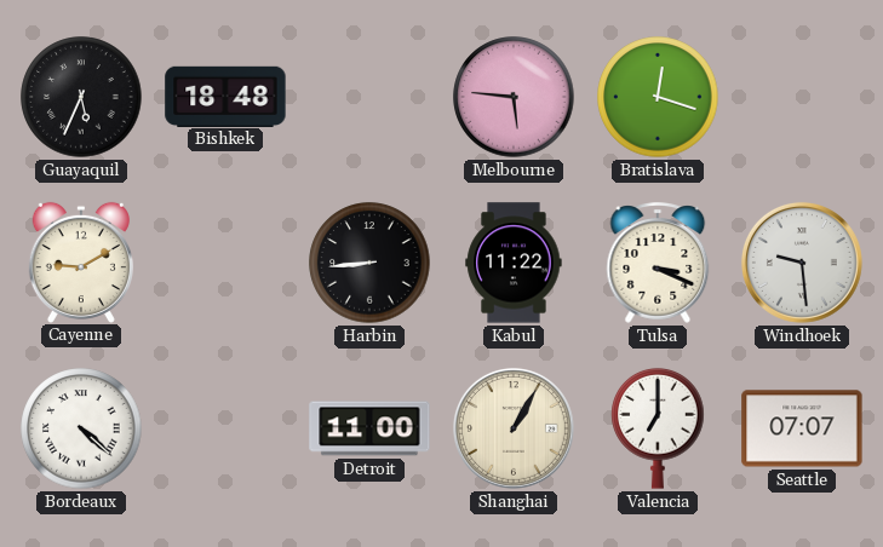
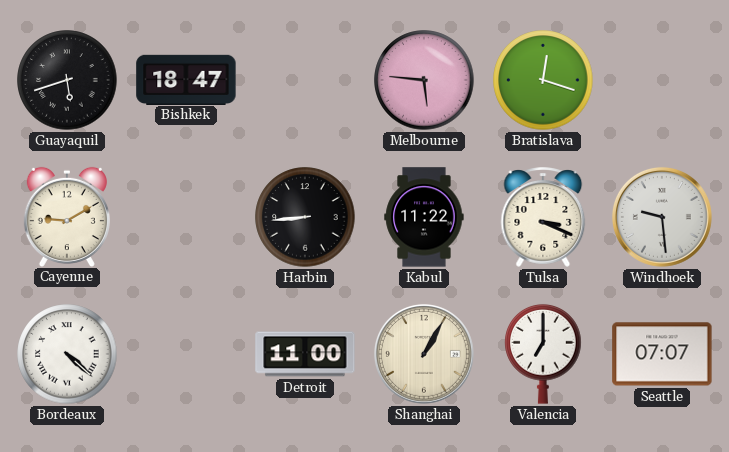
Guayaquil: 5:34 -> 5:42 (67, 80)
Bishkek: 18:48 -> 18:47 (186, 79)
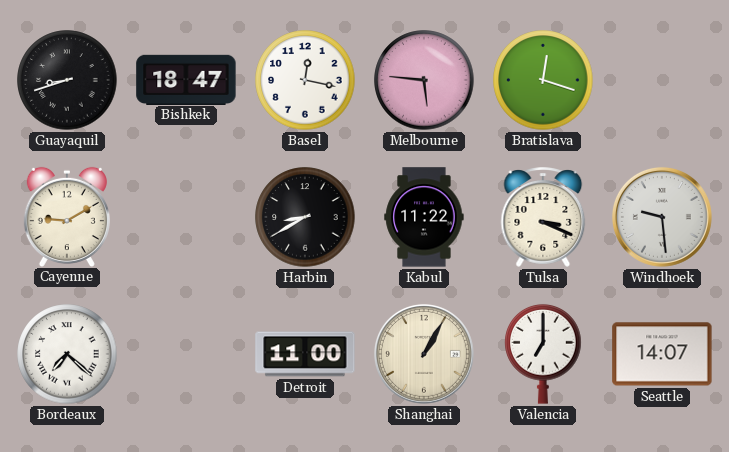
Guayaquil: 5:42 -> 8:42 (67, 80)
Basel: none -> 12:17 (305, 80)
Harbin: 8:44 -> 8:40 (305, 217)
Bordeaux: 4:22 -> 7:22 (67, 354)
Seattle: 07:07 -> 14:07 (662, 354)
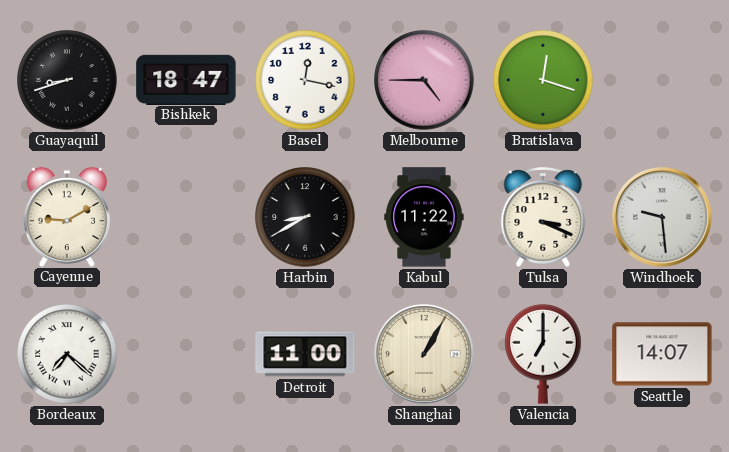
Melbourne: 5:46 -> 4:45 (424, 80)
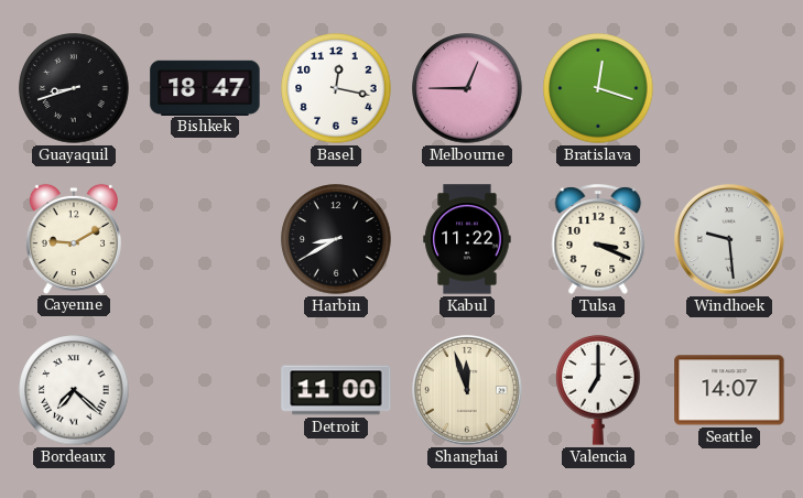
Melbourne: 4:45 -> 12:45 (467, 88)
Shanghai: 1:05 -> 11:57 (467, 390)
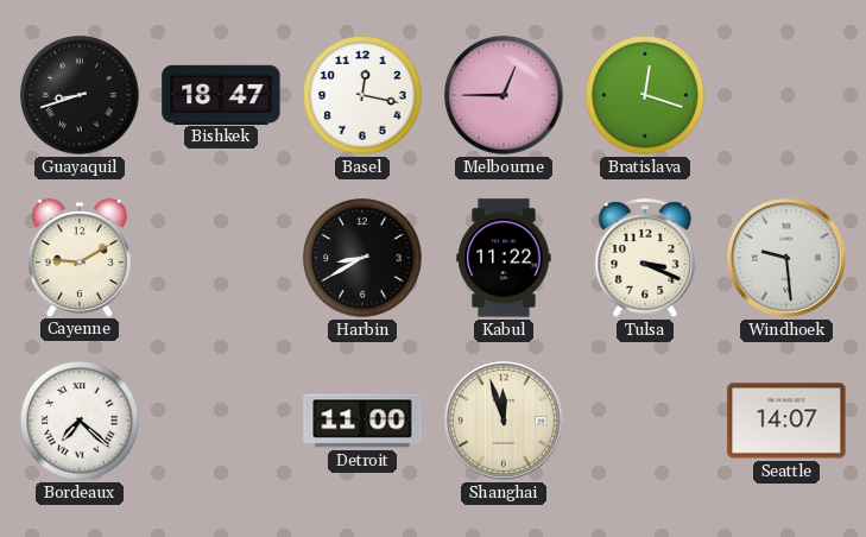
Valencia: 7:00 -> none (598, 390)
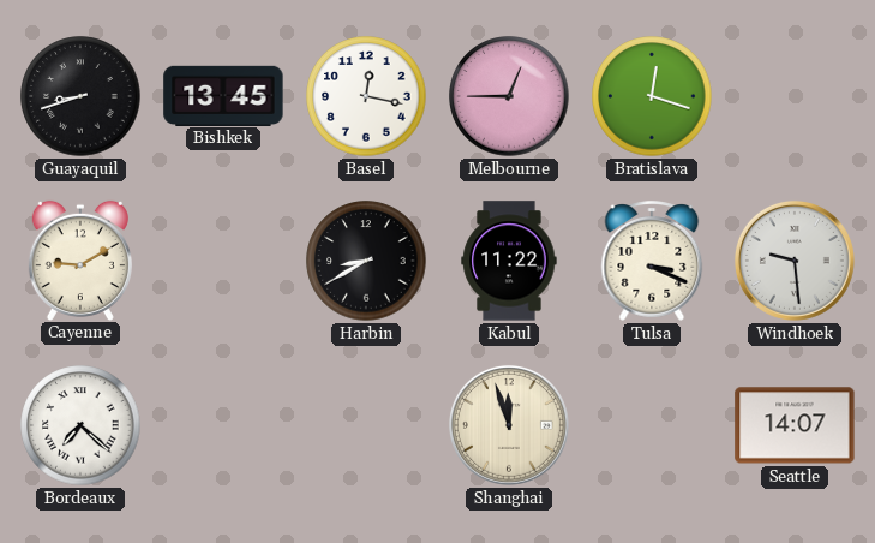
Bishkek: 18:47 -> 13:45 (223, 95)
Detroit: 11:00 -> none (362, 421)
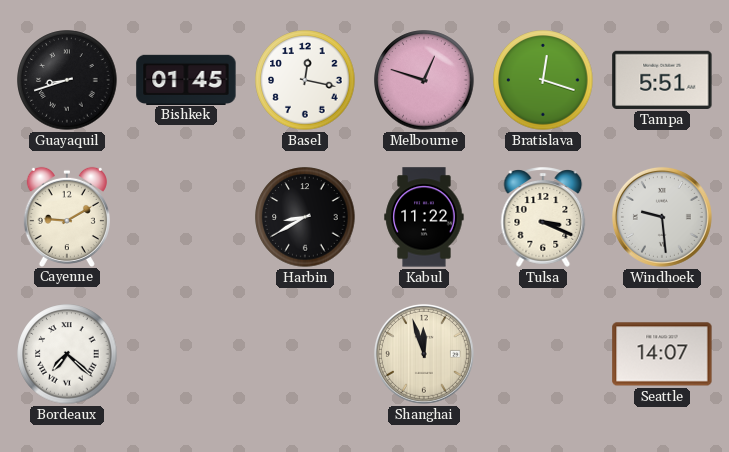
Bishkek: 13:45 -> 01:45 (186, 79)
Melbourne: 12:45 -> 12:48 (424, 80)
Tampa: none -> 5:51 (662, 80)
